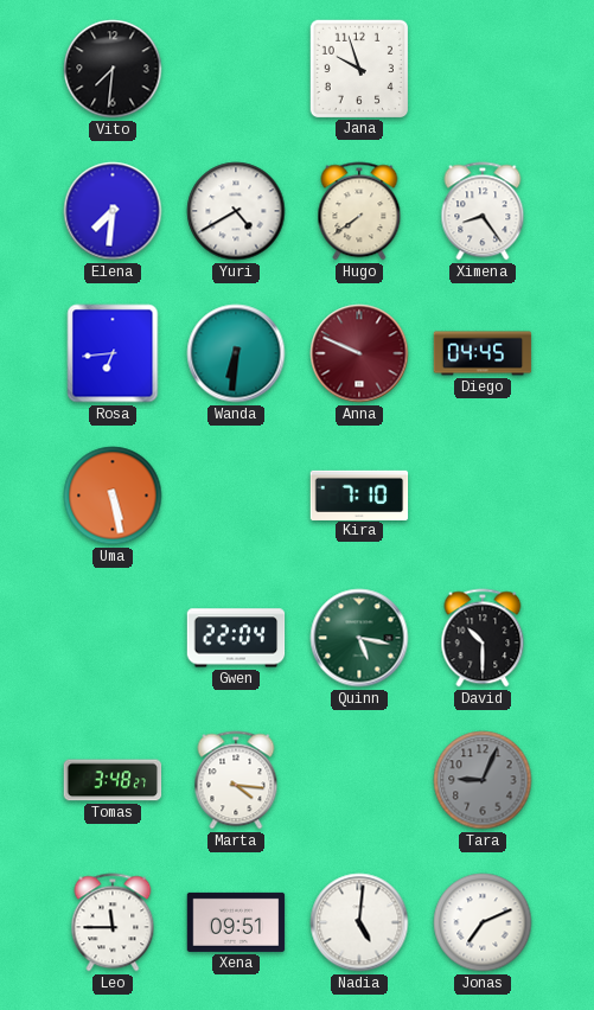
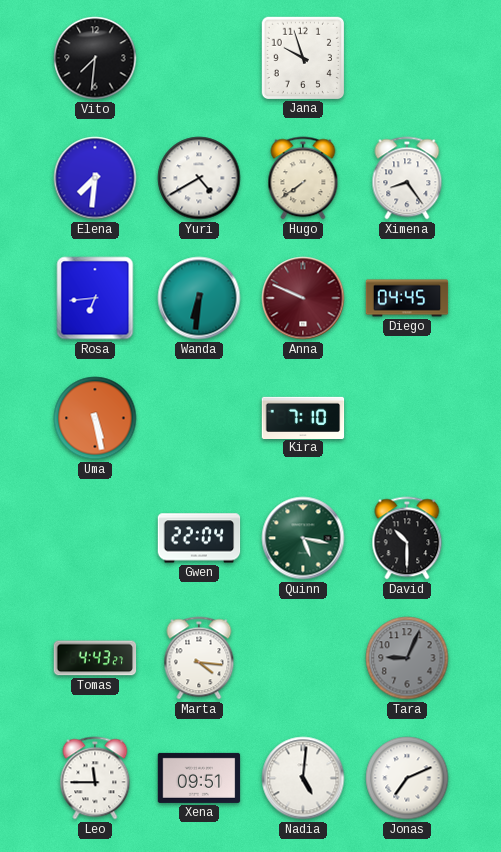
Tomas: 3:48 -> 4:43 (95, 658)
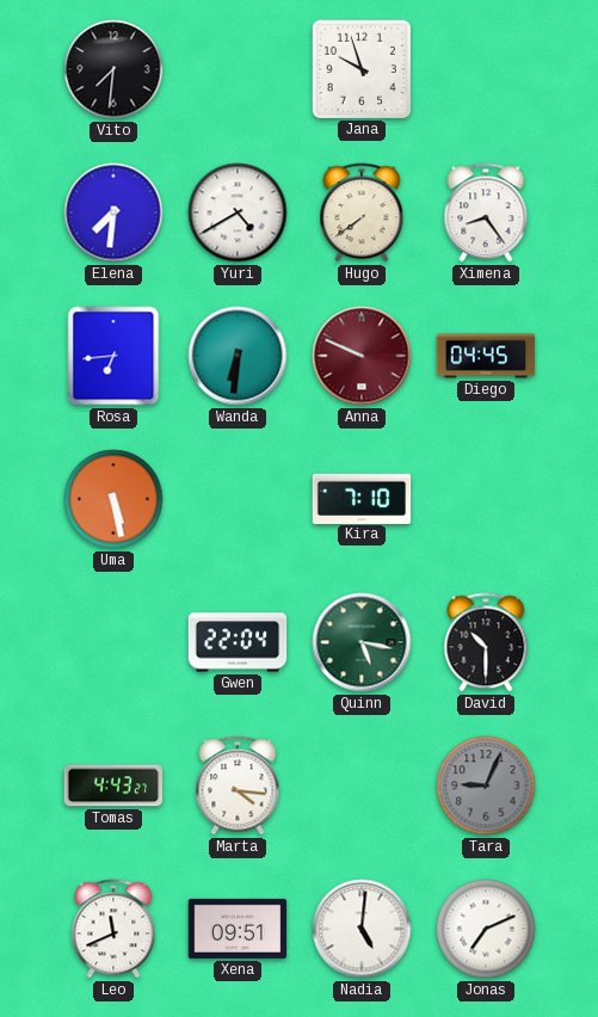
Leo: 11:45 -> 11:41 (113, 929)
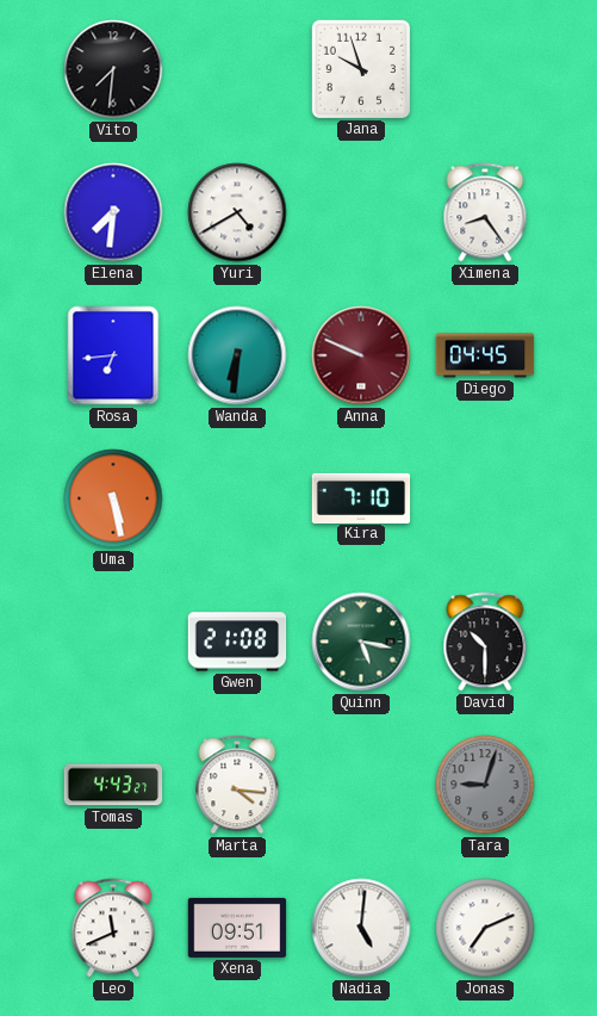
Hugo: 7:39 -> none (362, 212)
Gwen: 22:04 -> 21:08 (237, 642)
Tara: 9:04 -> 9:03 (485, 785)
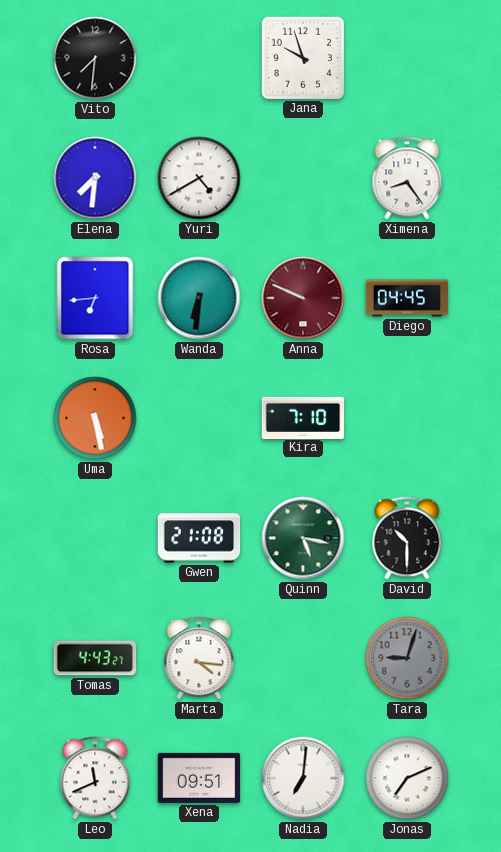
Nadia: 5:01 -> 7:01 (303, 778)
